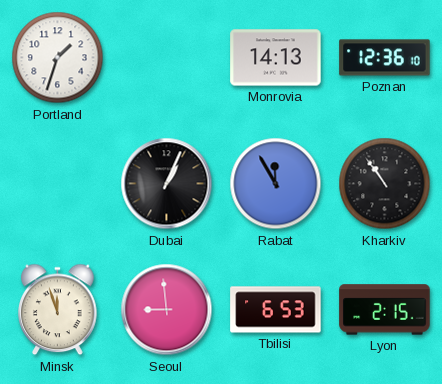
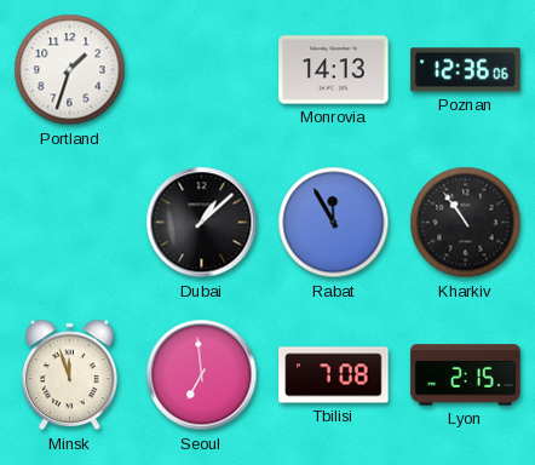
Poznan: 12:36:10 -> 12:36:06 (466, 70)
Dubai: 1:04 -> 1:08 (202, 223)
Seoul: 8:59 -> 6:59 (202, 375)
Tbilisi: 6:53 -> 7:08 (334, 375)
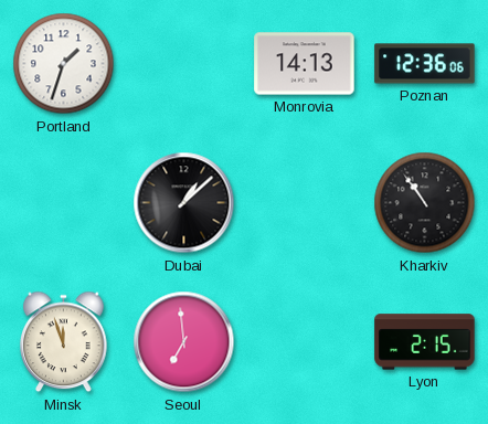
Rabat: 11:55 -> none (334, 223)
Tbilisi: 7:08 -> none (334, 375)
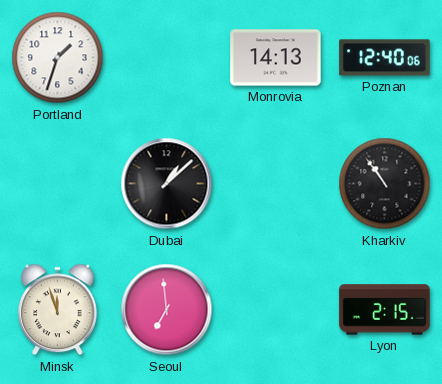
Poznan: 12:36 -> 12:40 (385, 58)
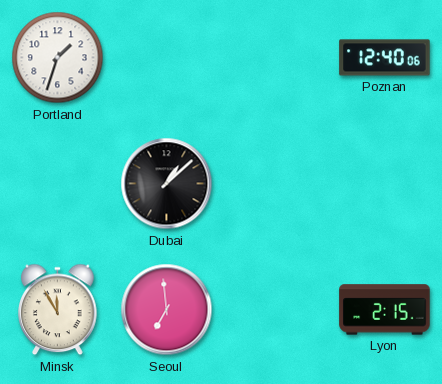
Monrovia: 14:13 -> none (276, 58)
Kharkiv: 10:54 -> none (385, 184)
Minsk: 11:57 -> 11:55 (58, 310)
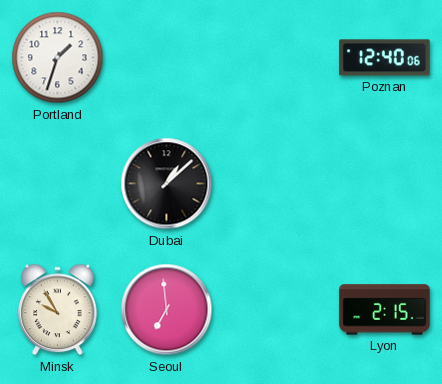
Minsk: 11:55 -> 9:55 (58, 310)
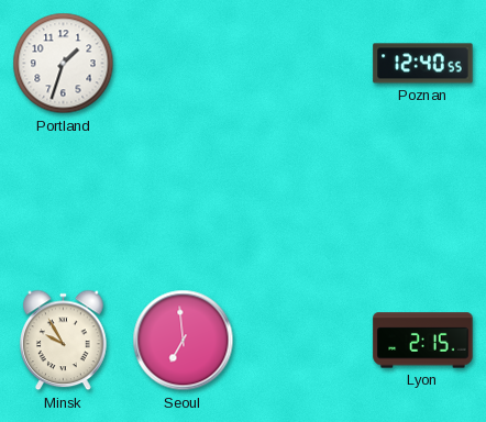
Poznan: 12:40:06 -> 12:40:55 (423, 64)
Dubai: 1:08 -> none (167, 184)
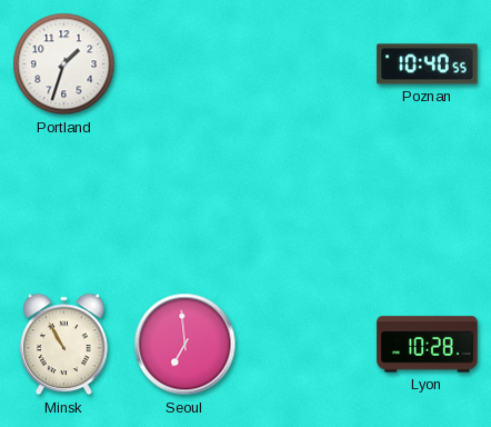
Poznan: 12:40 -> 10:40 (428, 64)
Minsk: 9:55 -> 10:55 (64, 345)
Lyon: 2:15 -> 10:28 (428, 345)
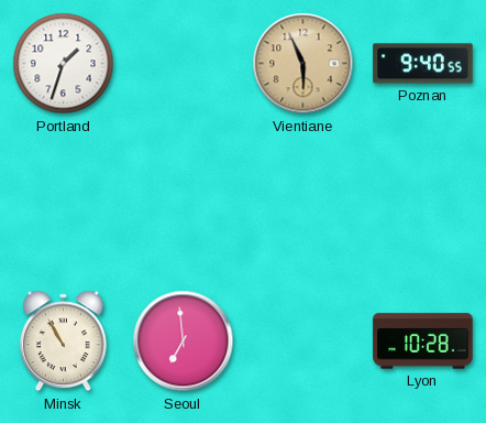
Vientiane: none -> 5:56 (303, 64)
Poznan: 10:40 -> 9:40 (423, 64)
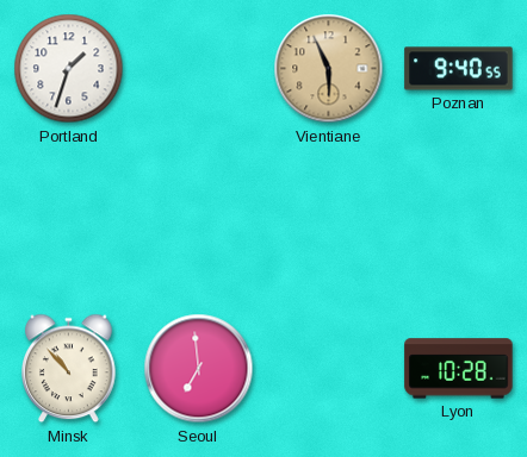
Minsk: 10:55 -> 10:53 (69, 369)
